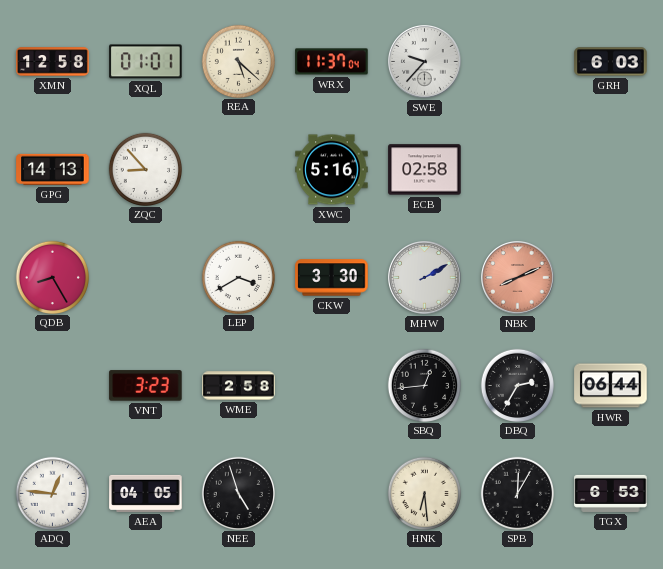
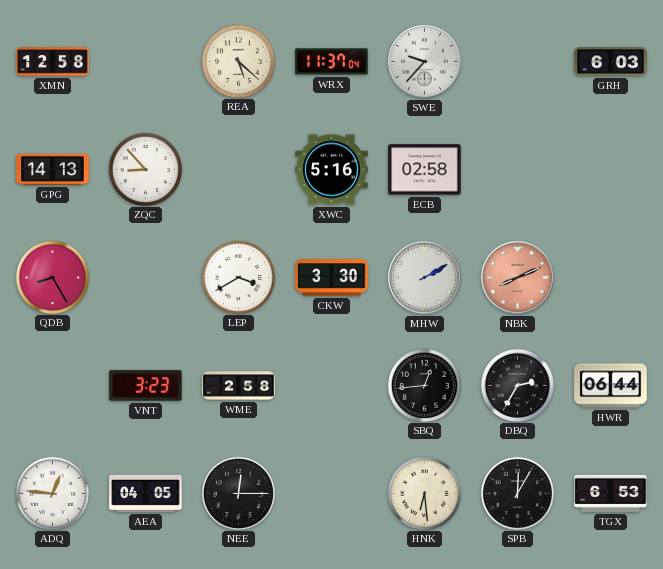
XQL: 01:01 -> none (146, 62)
NEE: 4:57 -> 12:15 (238, 493)
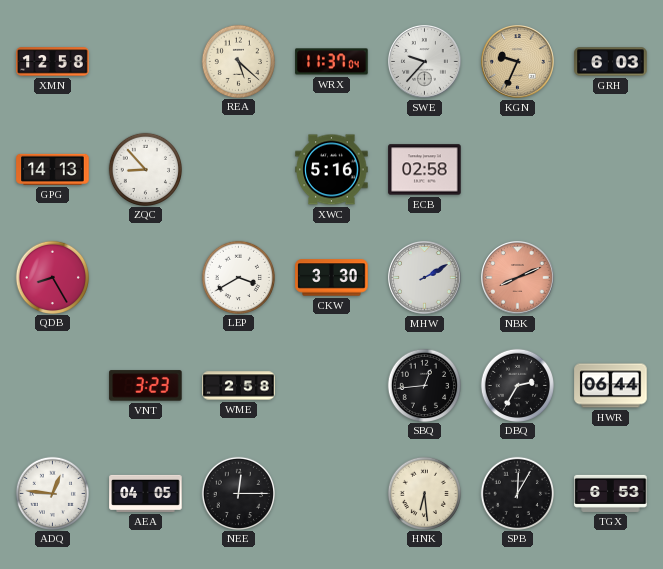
KGN: none -> 9:34 (518, 62)
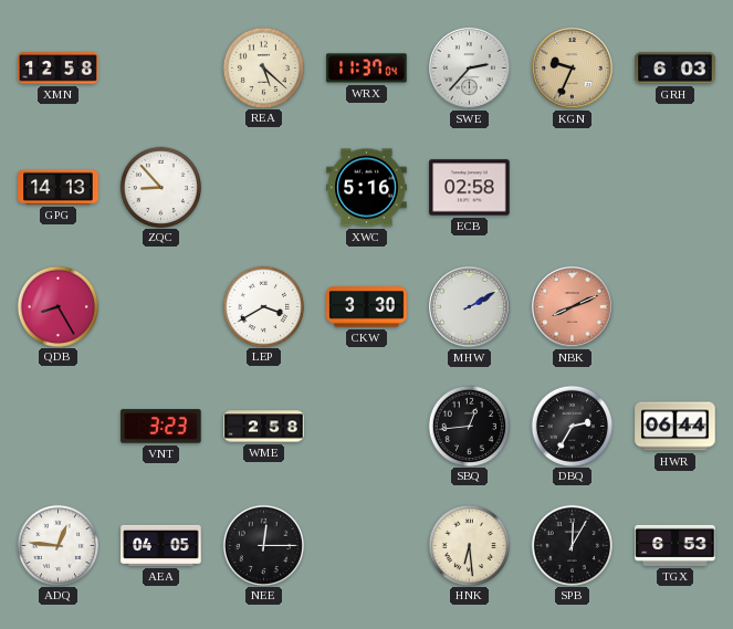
SWE: 9:37 -> 2:37 (470, 69)
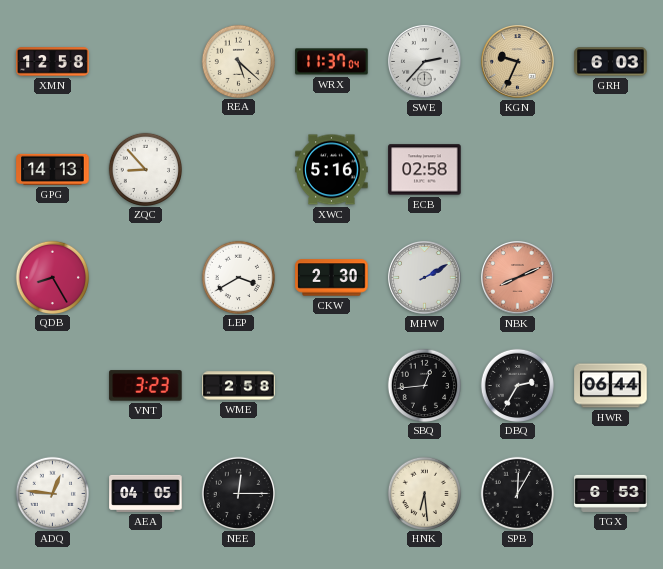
CKW: 3:30 -> 2:30 (332, 278)
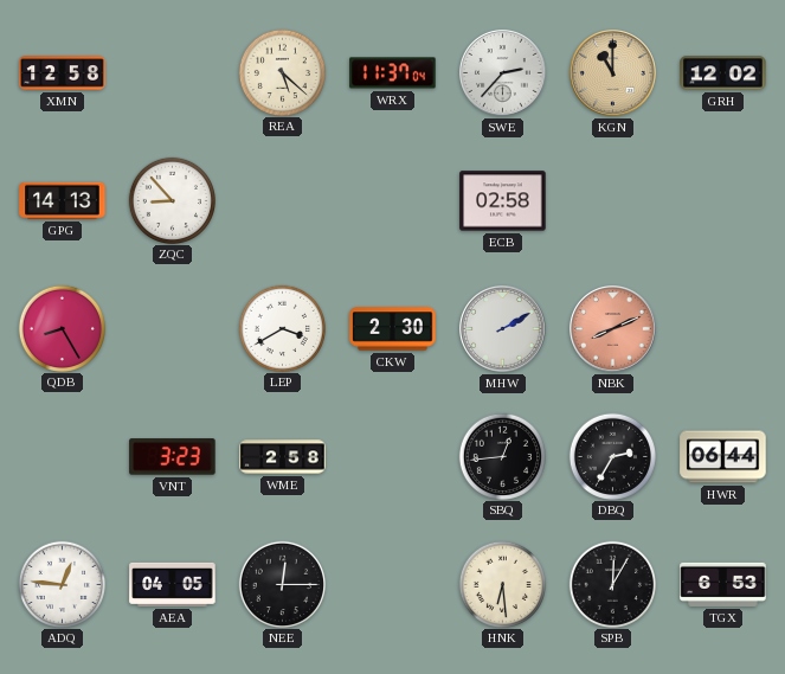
KGN: 9:34 -> 11:00 (613, 73)
GRH: 6:03 -> 12:02 (723, 73)
XWC: 5:16 -> none (332, 170)
